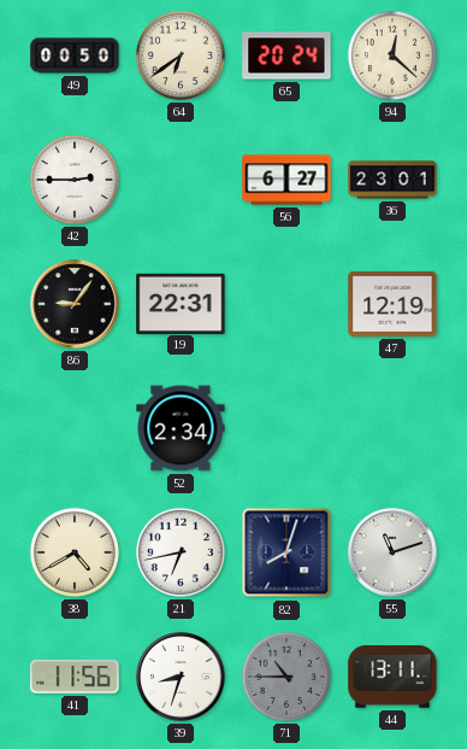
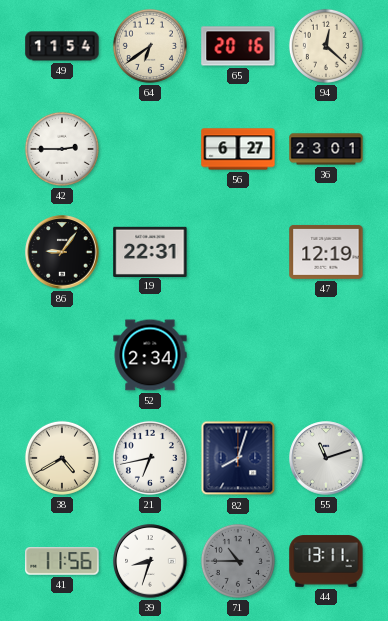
49: 00:50 -> 11:54 (62, 46)
65: 20:24 -> 20:16 (238, 46)
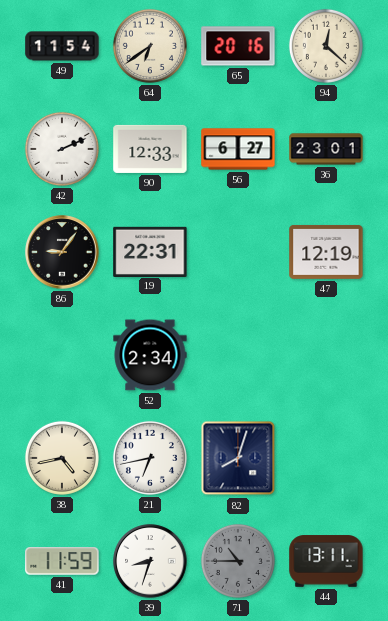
42: 2:45 -> 2:11 (62, 149)
90: none -> 12:33 (150, 149)
38: 4:40 -> 4:43 (62, 458)
55: 11:12 -> none (326, 458)
41: 11:56 -> 11:59 (62, 561)
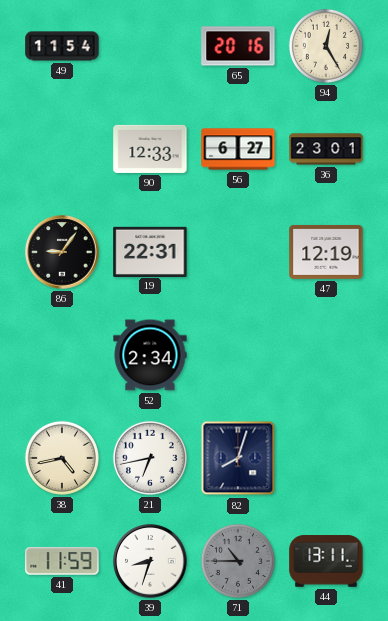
64: 6:39 -> none (150, 46)
94: 12:22 -> 12:25 (326, 46)
42: 2:11 -> none (62, 149)
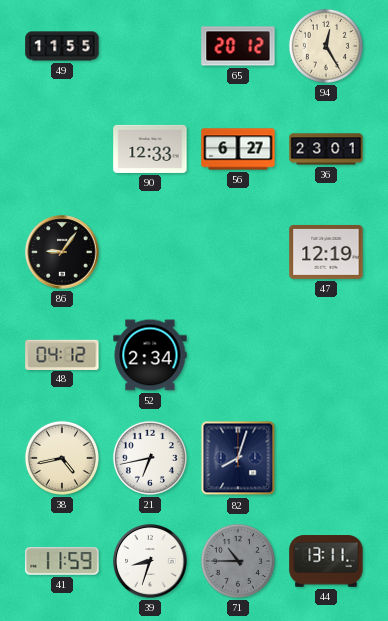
49: 11:54 -> 11:55 (62, 46)
65: 20:16 -> 20:12 (238, 46)
19: 22:31 -> none (150, 251)
48: none -> 04:12 (62, 354)
